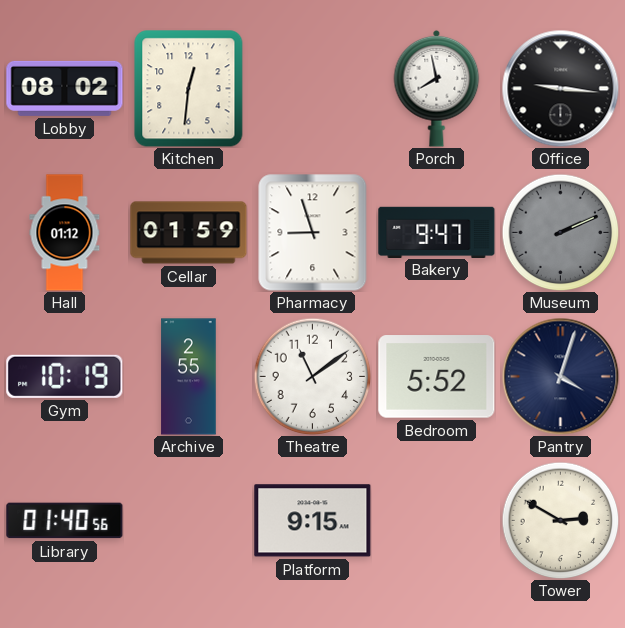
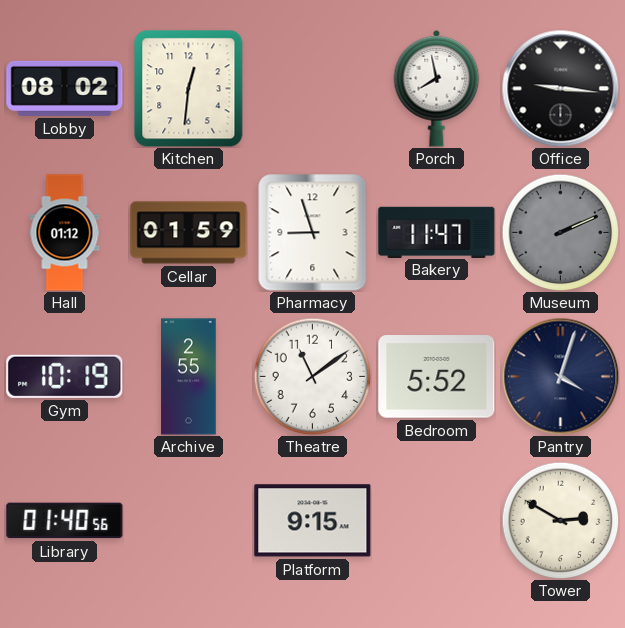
Bakery: 9:47 -> 11:47 (437, 232)
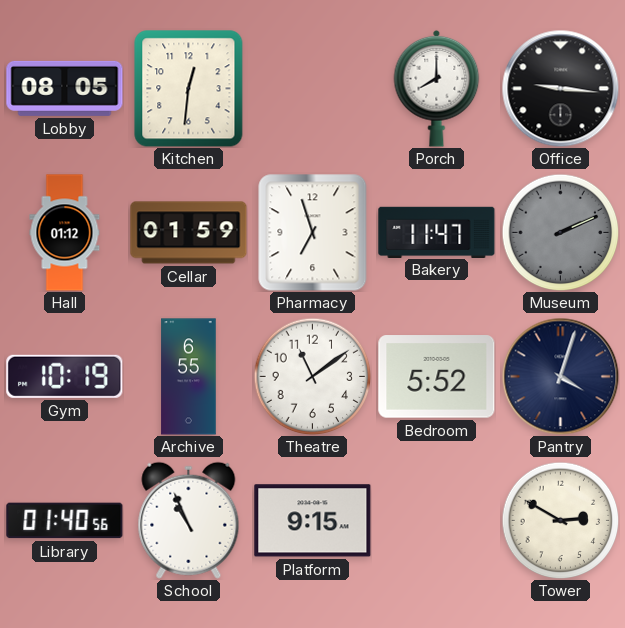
Lobby: 08:02 -> 08:05 (65, 88)
Porch: 7:58 -> 8:00 (437, 88)
Pharmacy: 8:57 -> 6:57 (313, 233)
Archive: 2:55 -> 6:55 (189, 377)
School: none -> 10:56 (189, 520)
